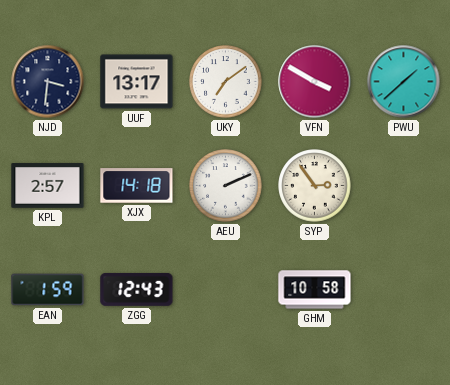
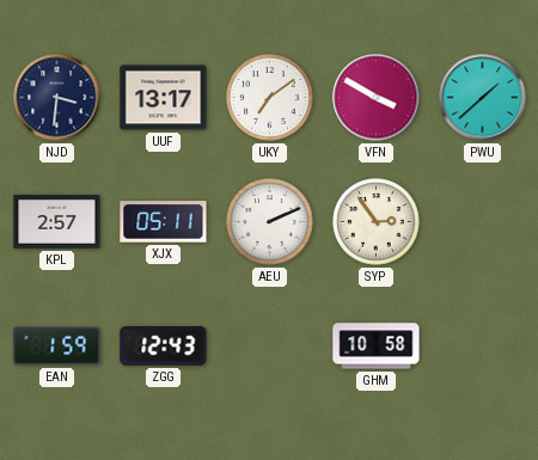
XJX: 14:18 -> 05:11 (164, 222)
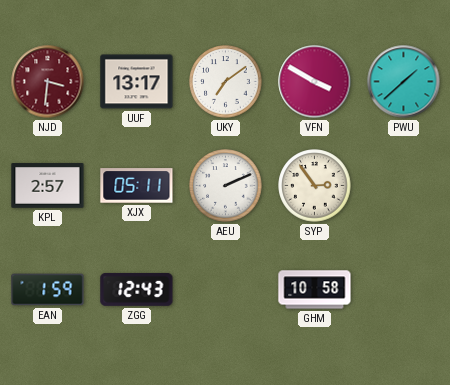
NJD dial: navy -> burgundy (48, 82)
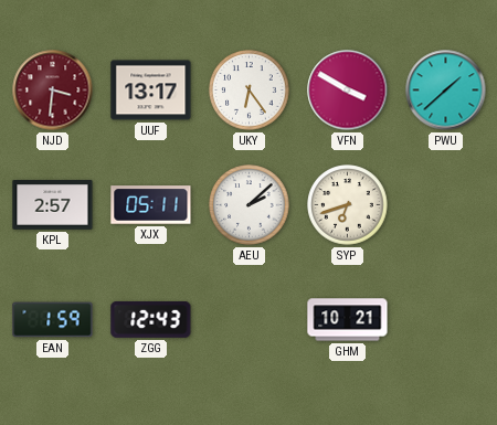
UKY: 7:09 -> 6:24 (250, 91)
AEU: 2:11 -> 2:08 (250, 205)
SYP: 2:54 -> 6:42 (348, 205)
GHM: 10:58 -> 10:21 (348, 320)
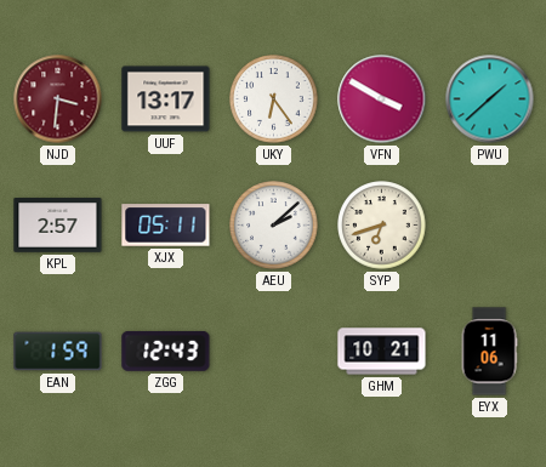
EYX: none -> 11:06 (489, 352)
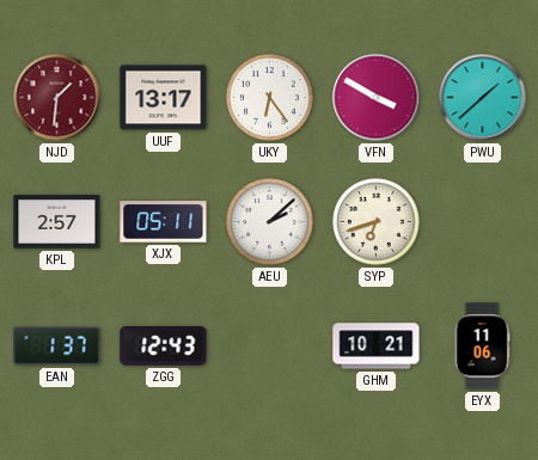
NJD: 3:31 -> 1:31 (57, 98)
EAN: 1:59 -> 1:37 (57, 346)
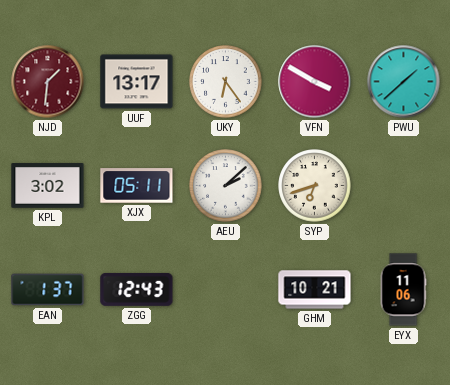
KPL: 2:57 -> 3:02 (48, 186)
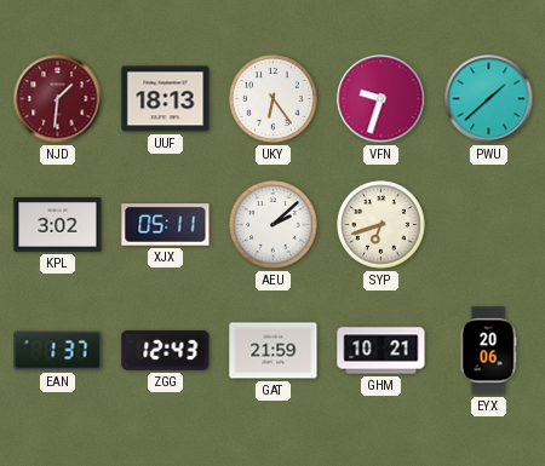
UUF: 13:17 -> 18:13 (166, 99)
VFN: 3:50 -> 9:33 (381, 99)
GAT: none -> 21:59 (274, 351)
EYX: 11:06 -> 20:06 (488, 351)
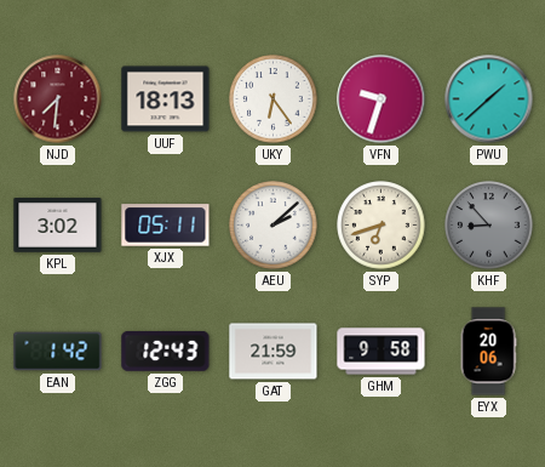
NJD: 1:31 -> 7:31 (58, 99)
KHF: none -> 8:53 (489, 226)
EAN: 1:37 -> 1:42 (58, 352)
GHM: 10:21 -> 9:58 (381, 352)
